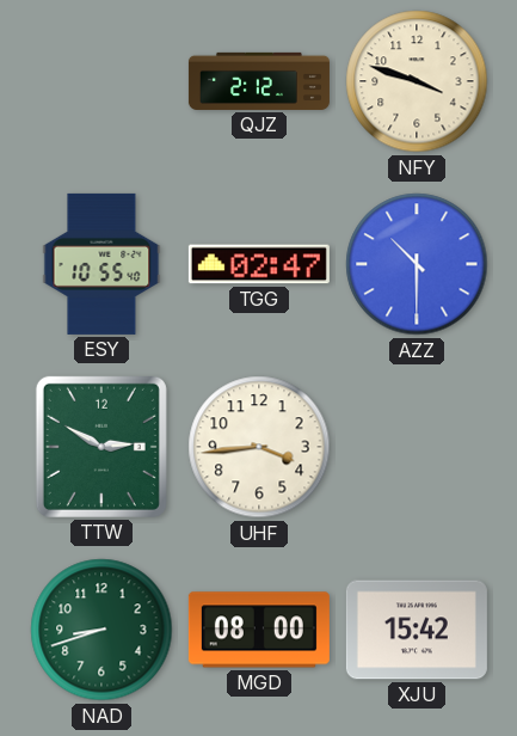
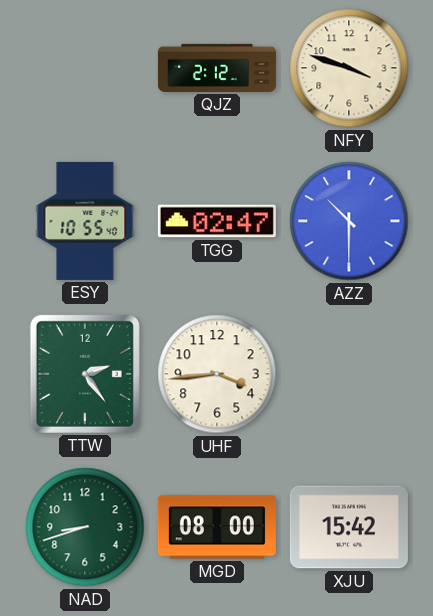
TTW: 2:50 -> 2:24 (85, 374)
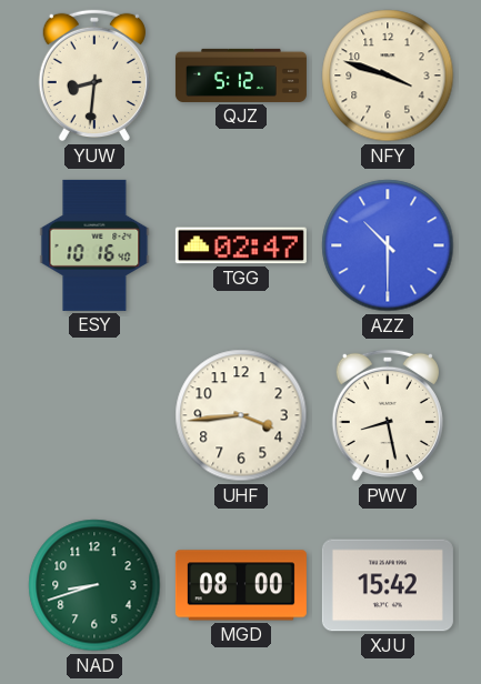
YUW: none -> 8:31 (94, 76)
QJZ: 2:12 -> 5:12 (241, 76)
ESY: 10:55 -> 10:16 (94, 245)
TTW: 2:24 -> none (85, 374)
PWV: none -> 8:28 (388, 415)
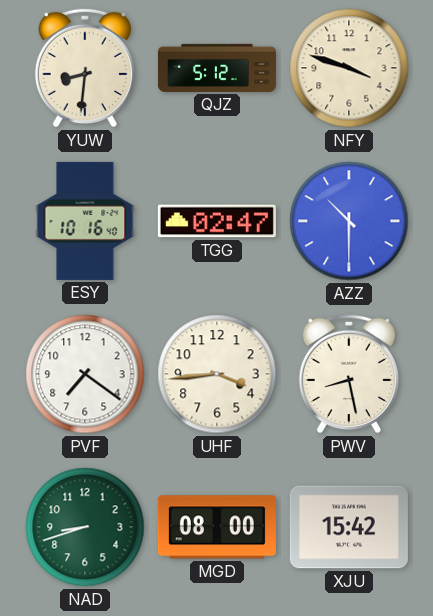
PVF: none -> 7:21 (85, 374)
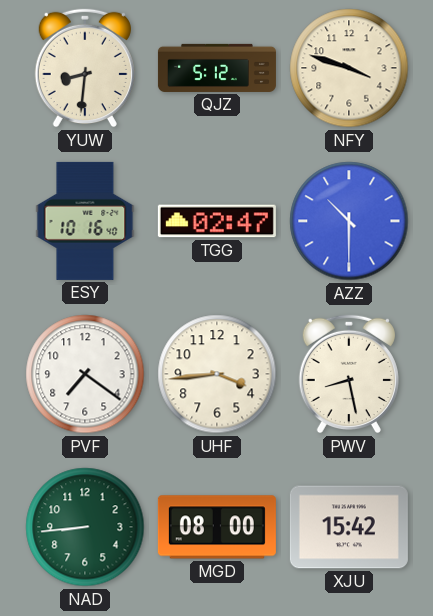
NAD: 8:42 -> 8:44 (85, 527)
